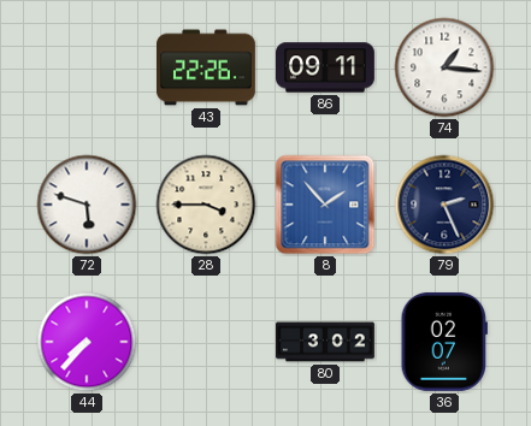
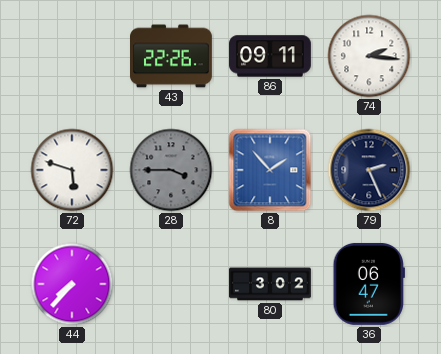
74: 1:16 -> 2:16 (369, 56)
28 dial: cream -> grey (171, 170)
36: 02:07 -> 06:47 (369, 284)
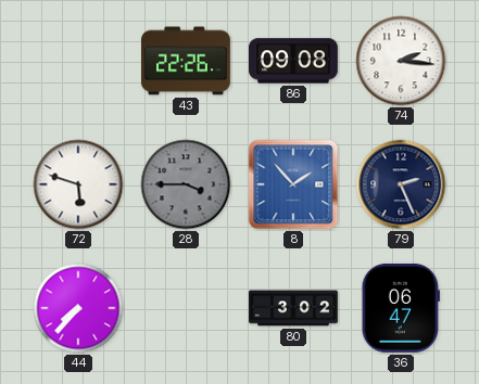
86: 09:11 -> 09:08 (294, 61)
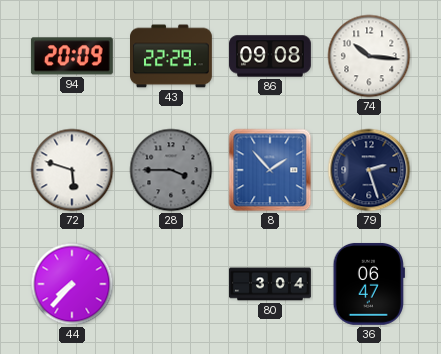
94: none -> 20:09 (72, 56)
43: 22:26 -> 22:29 (172, 56)
74: 2:16 -> 10:16 (369, 56)
79: 2:26 -> 2:27 (369, 170)
80: 3:02 -> 3:04 (271, 284)
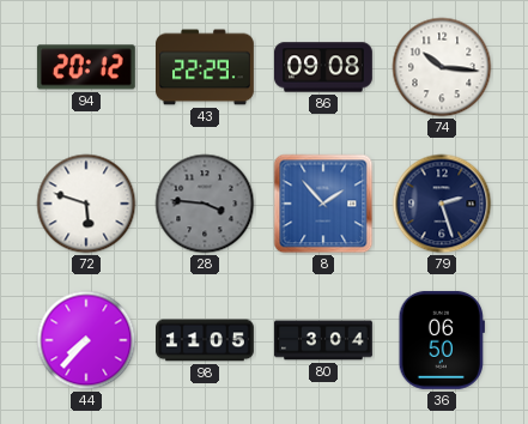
94: 20:09 -> 20:12 (86, 67)
28: 3:45 -> 3:46 (205, 204)
98: none -> 11:05 (206, 340)
36: 06:47 -> 06:50 (442, 340)
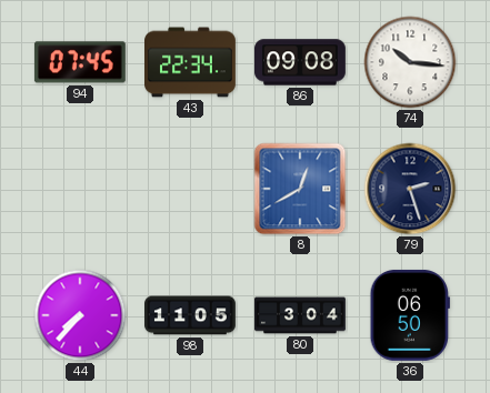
94: 20:12 -> 07:45 (80, 62)
43: 22:29 -> 22:34 (191, 62)
72: 5:48 -> none (86, 204)
28: 3:46 -> none (205, 204)
8: 1:53 -> 12:40 (300, 189)
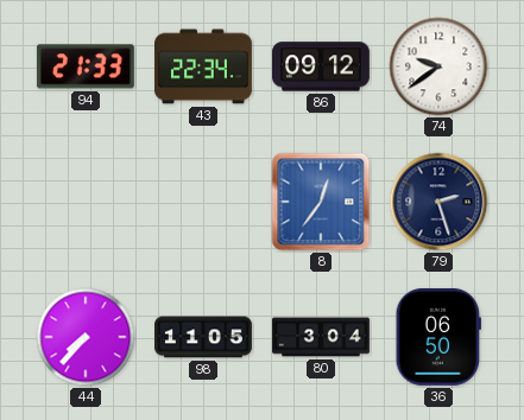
94: 07:45 -> 21:33 (86, 66)
86: 09:08 -> 09:12 (322, 66)
74: 10:16 -> 9:39 (438, 66)
8: 12:40 -> 12:36 (321, 202)
